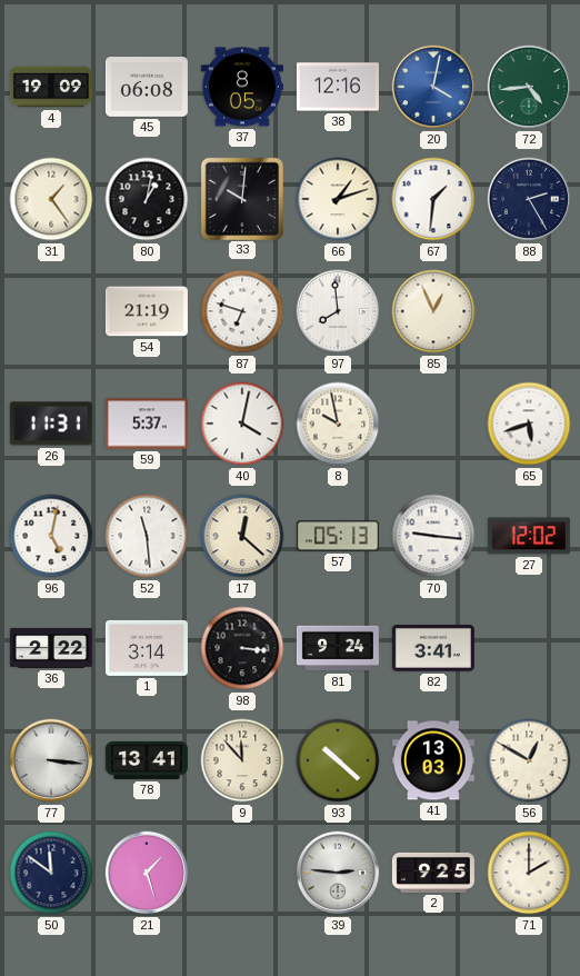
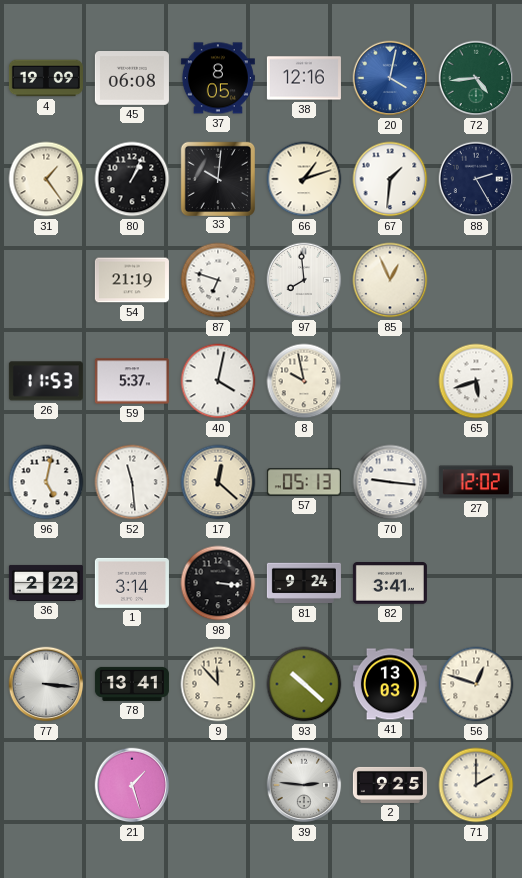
80: 1:02 -> 1:04 (132, 179)
26: 11:31 -> 11:53 (46, 381)
56: 12:50 -> 12:48 (476, 684)
50: 11:51 -> none (51, 873)
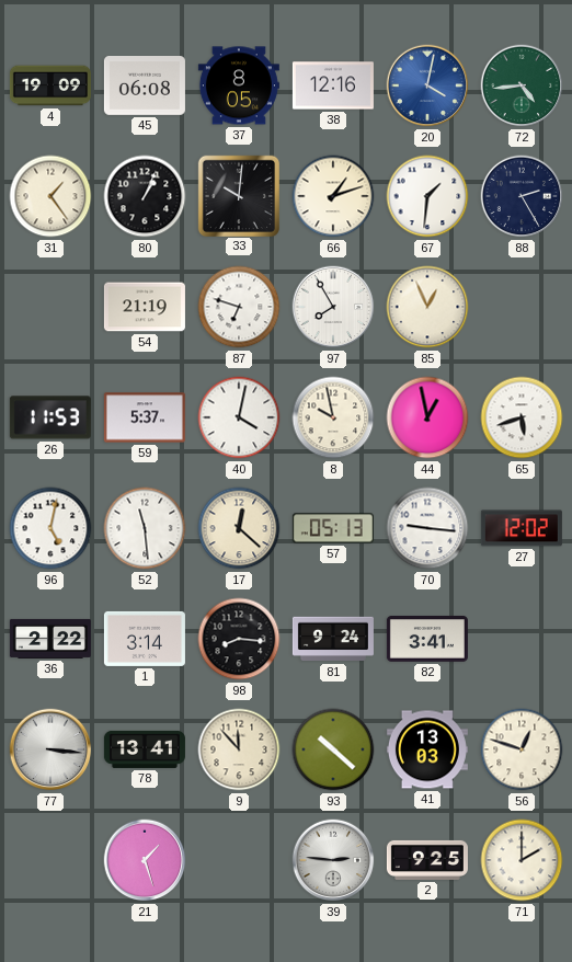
97: 7:59 -> 7:55 (333, 307)
44: none -> 12:58 (427, 417)
98: 3:16 -> 8:16 (239, 639)
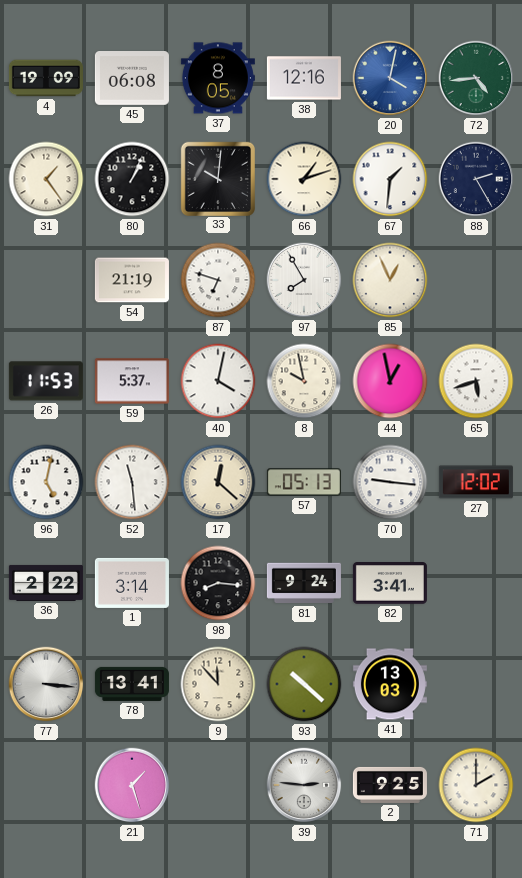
56: 12:48 -> none (522, 749)
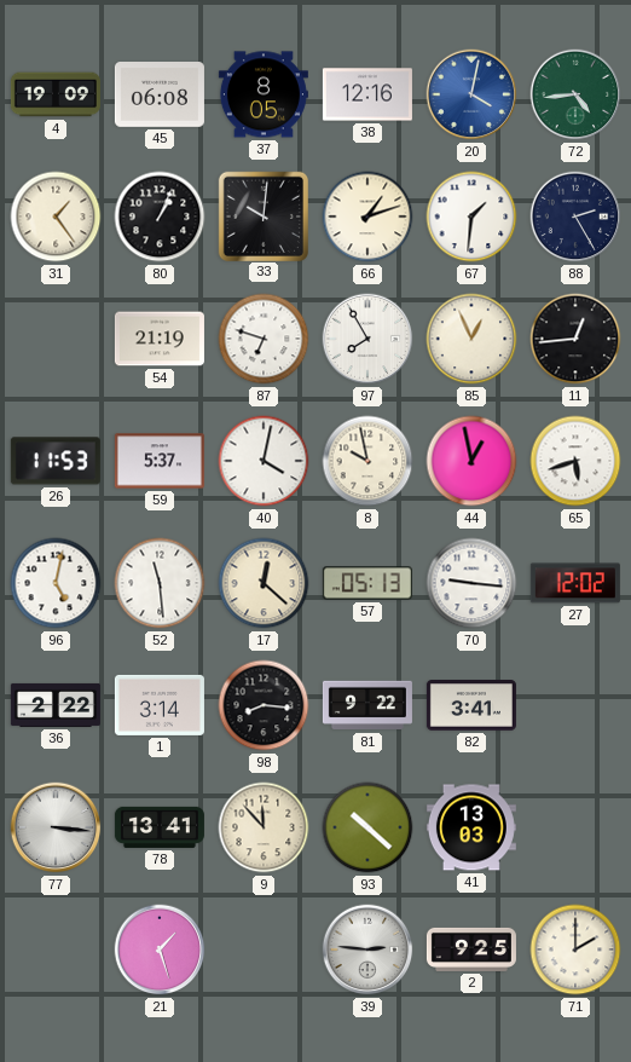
11: none -> 12:44 (575, 339)
81: 9:24 -> 9:22 (367, 705)
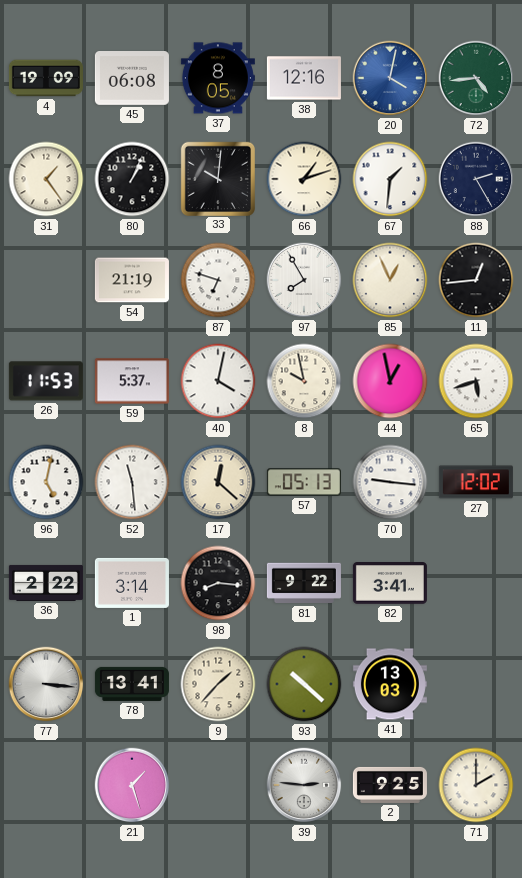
9: 11:53 -> 1:37 (218, 684)
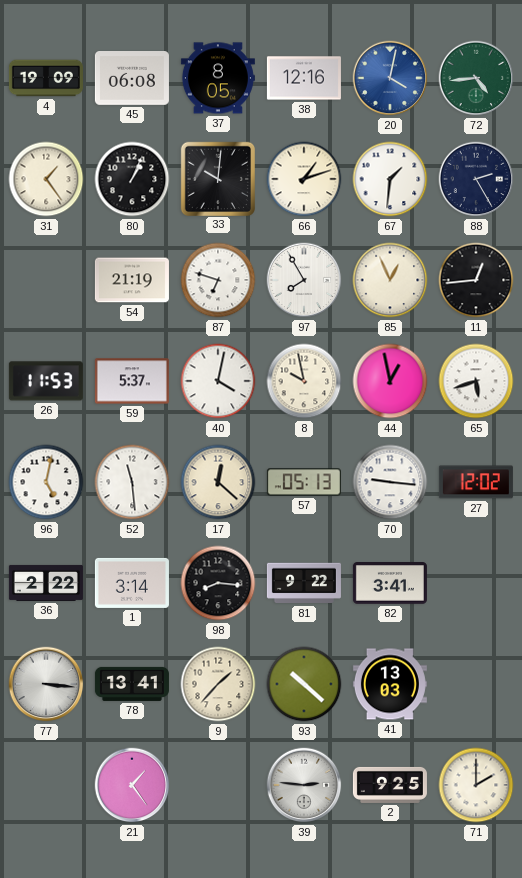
21: 1:27 -> 1:24 (132, 785)
